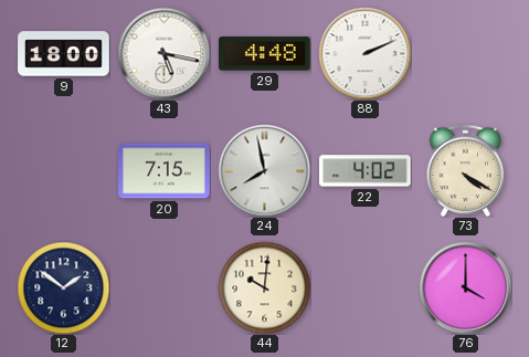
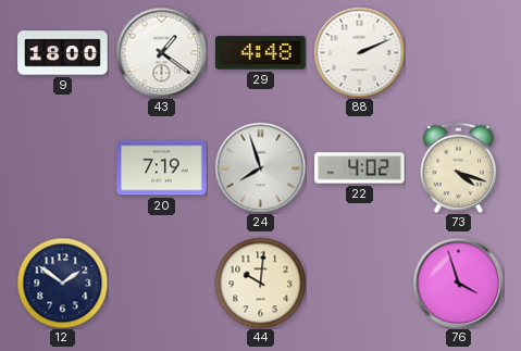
43: 5:17 -> 1:21 (161, 52)
20: 7:15 -> 7:19 (162, 168)
24: 7:58 -> 7:57 (260, 167)
73: 4:20 -> 4:18 (459, 167)
76: 4:00 -> 3:57 (458, 283)
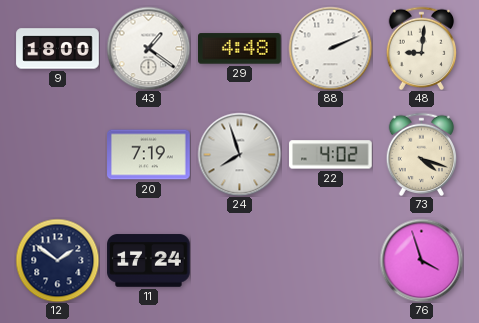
48: none -> 9:01 (422, 48)
11: none -> 17:24 (149, 261)
44: 10:01 -> none (260, 283)
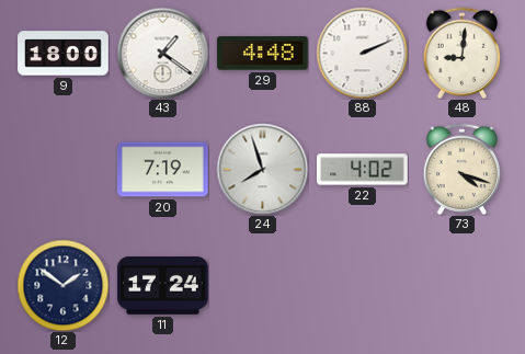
76: 3:57 -> none (421, 260)
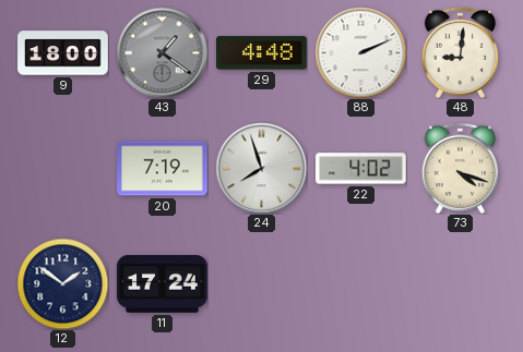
43 dial: white -> grey (162, 52)
